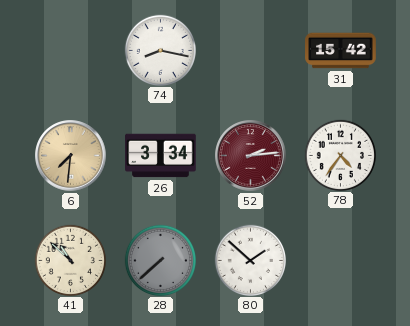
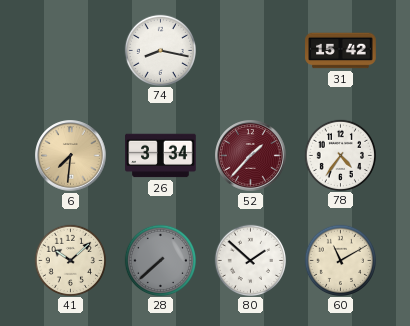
52: 2:14 -> 1:37 (251, 156)
41: 10:52 -> 10:08 (70, 260)
60: none -> 11:10 (340, 260)
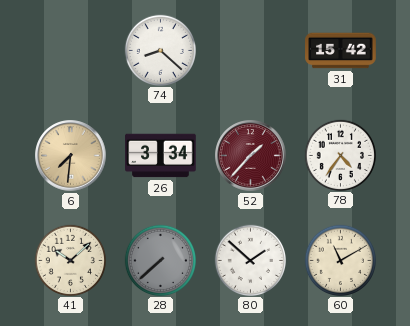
74: 8:17 -> 8:22 (160, 50)
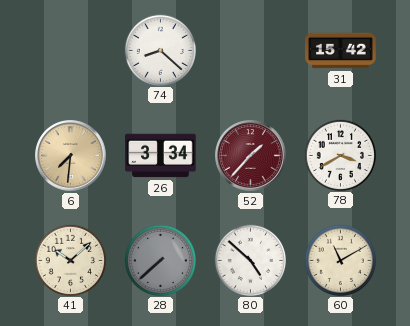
78: 4:36 -> 3:40 (340, 155)
80: 1:52 -> 4:52 (250, 260)
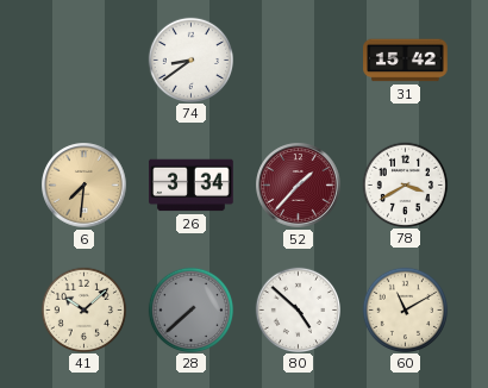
74: 8:22 -> 8:39 (190, 60)
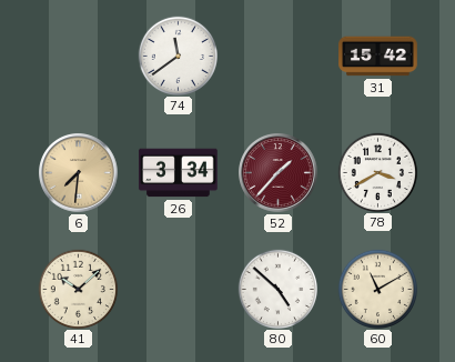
74: 8:39 -> 11:39 (178, 56)
28: 7:38 -> none (190, 309)
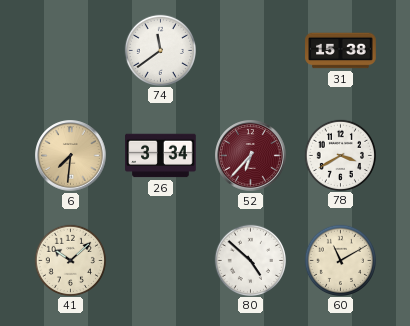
31: 15:42 -> 15:38 (341, 51)
52: 1:37 -> 6:37 (251, 156)
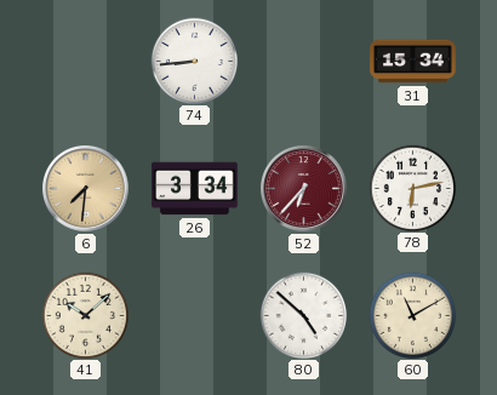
74: 11:39 -> 8:44 (194, 61)
31: 15:38 -> 15:34 (413, 62)
78: 3:40 -> 6:13 (412, 188)
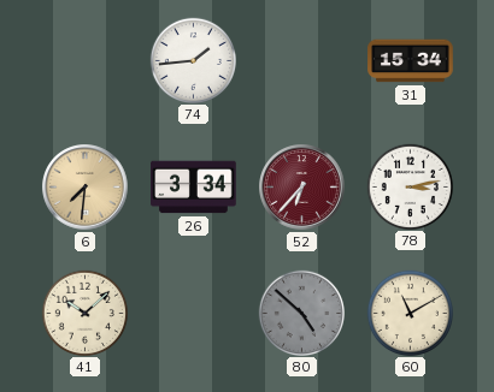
74: 8:44 -> 1:44 (193, 60)
78: 6:13 -> 3:13 (410, 186)
80 dial: white -> grey (301, 313)
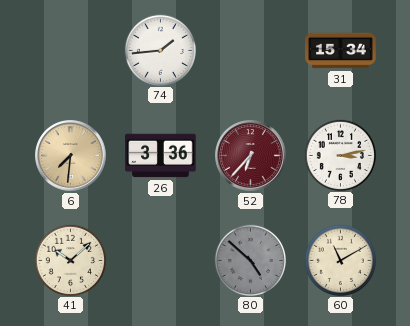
26: 3:34 -> 3:36 (161, 156)
